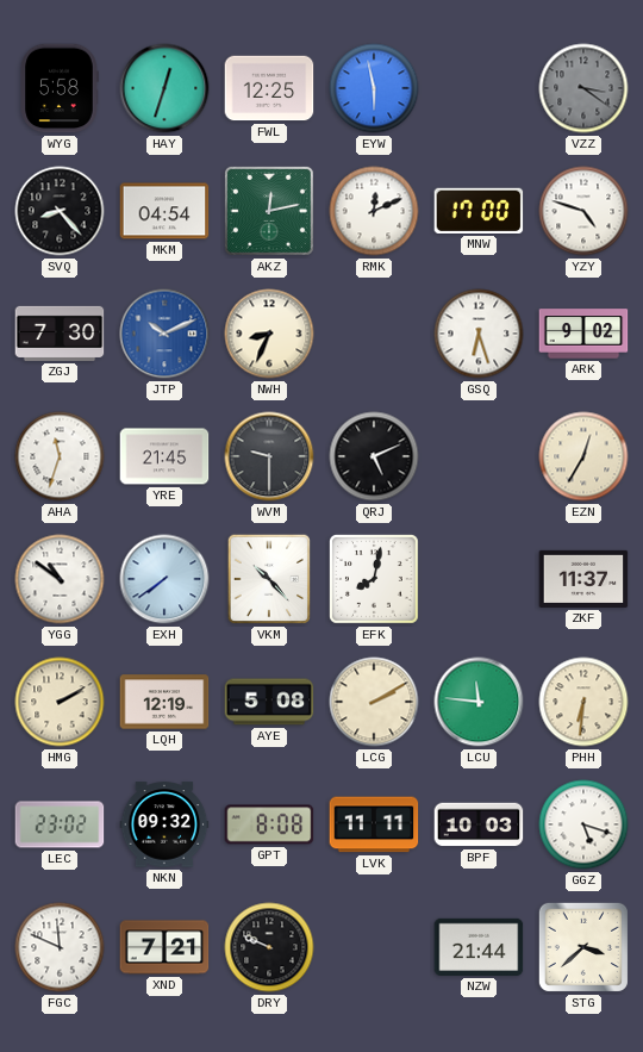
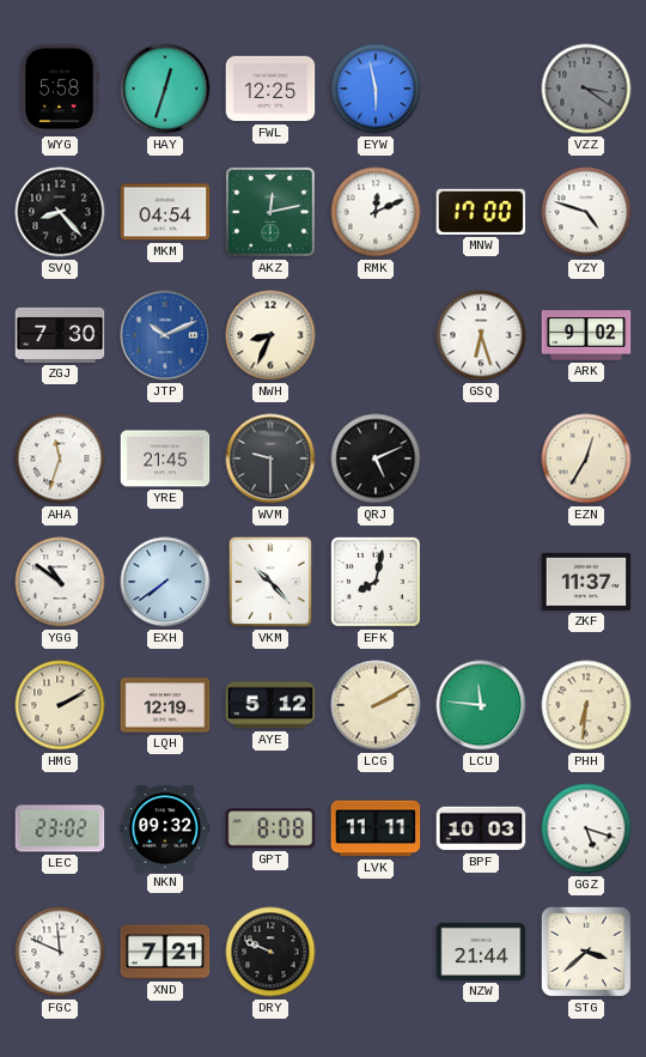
AYE: 5:08 -> 5:12 (270, 705)
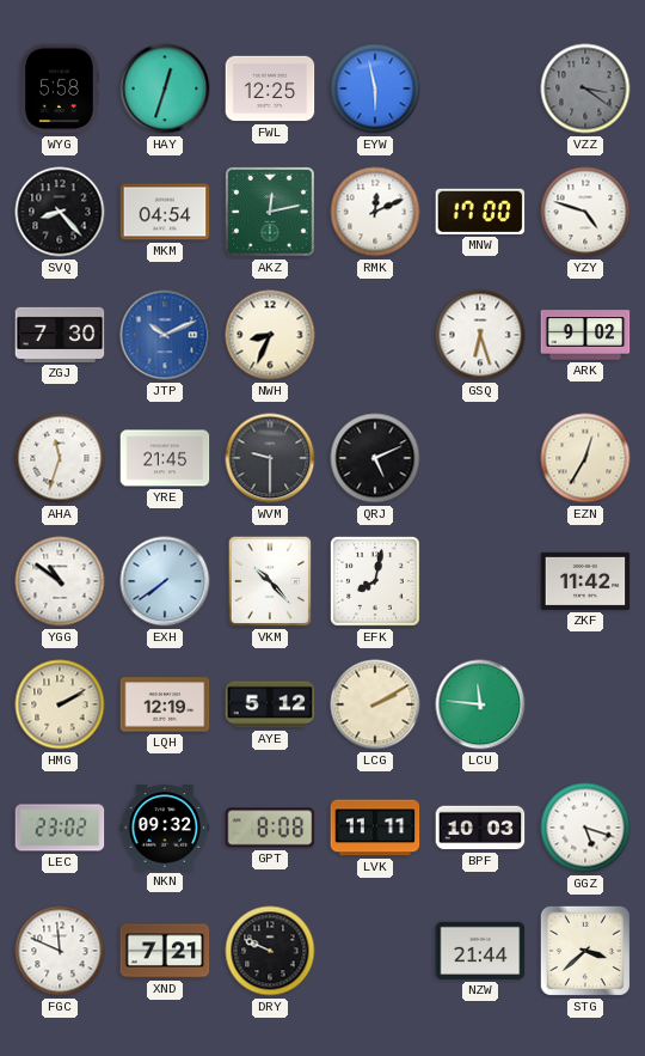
ZKF: 11:37 -> 11:42 (585, 581)
PHH: 6:31 -> none (586, 705)
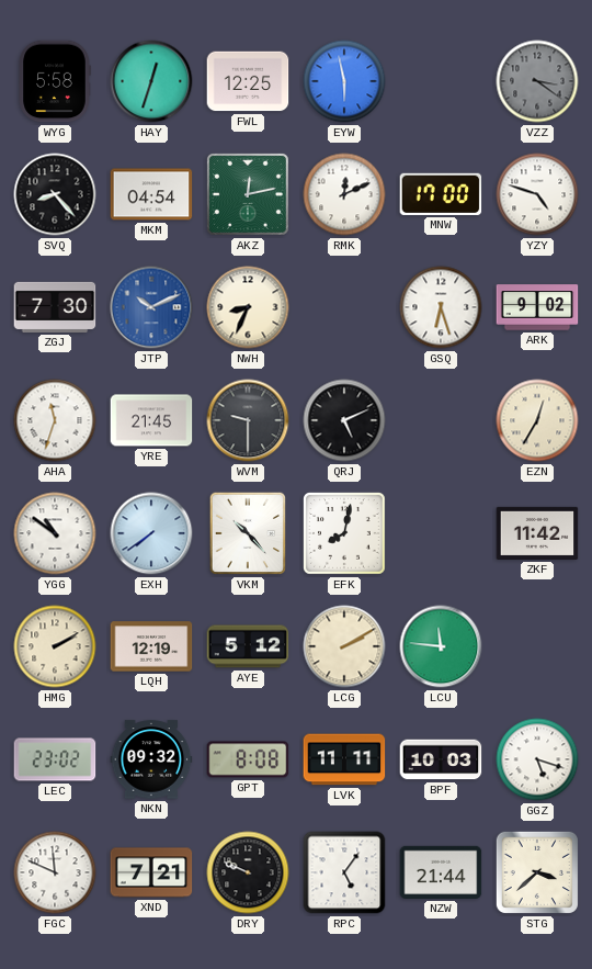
RPC: none -> 5:06 (344, 872)
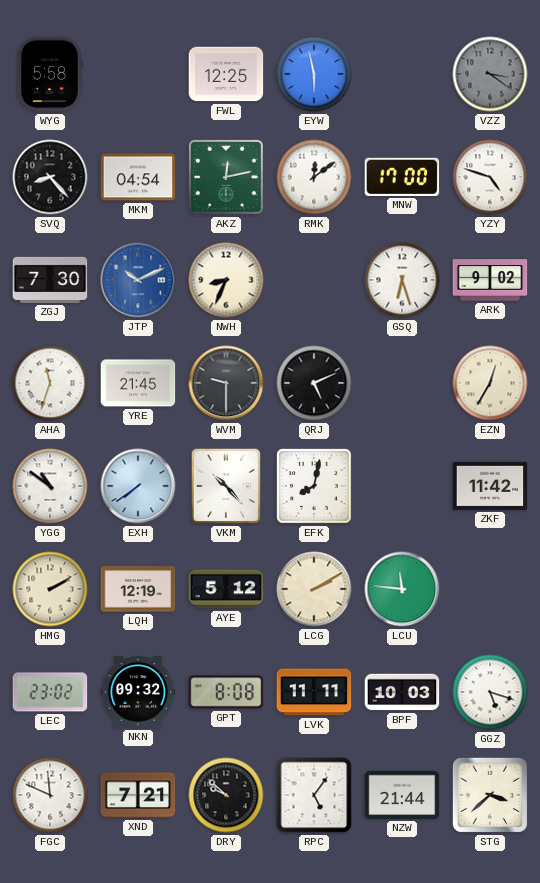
HAY: 12:33 -> none (151, 81)
RMK: 12:11 -> 12:09 (314, 177)
DRY: 9:49 -> 9:52 (226, 795)
